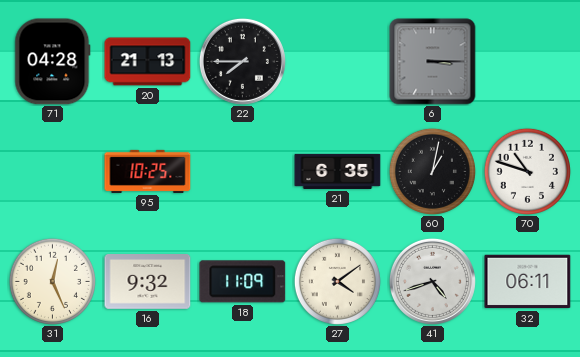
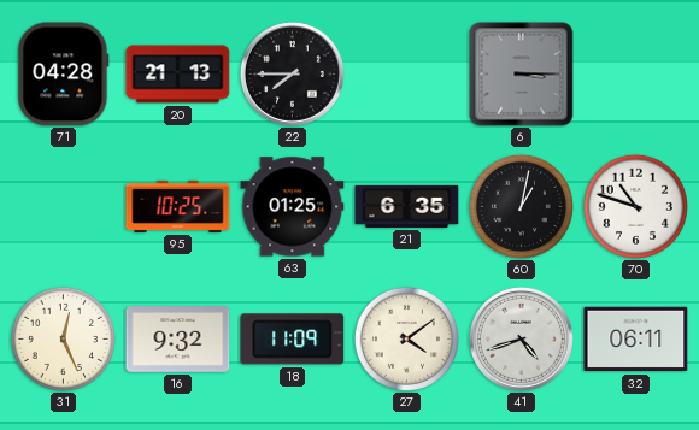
63: none -> 01:25 (293, 207)
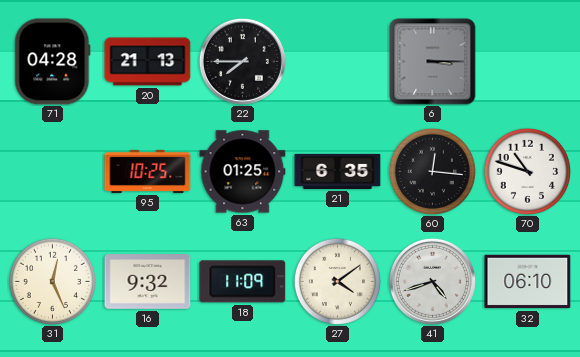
60: 1:02 -> 12:16 (432, 171)
32: 06:11 -> 06:10 (528, 282)
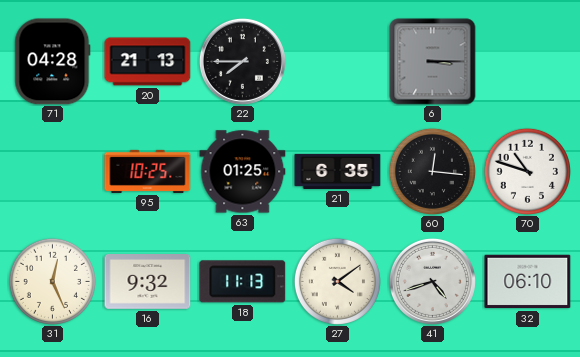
18: 11:09 -> 11:13 (243, 282)
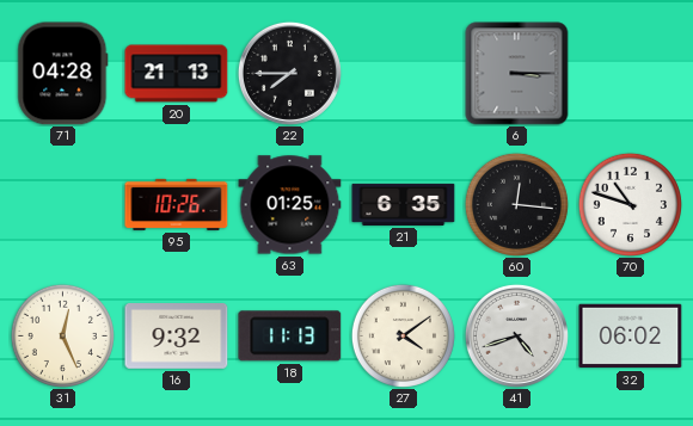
95: 10:25 -> 10:26 (177, 204)
32: 06:10 -> 06:02 (631, 337)
